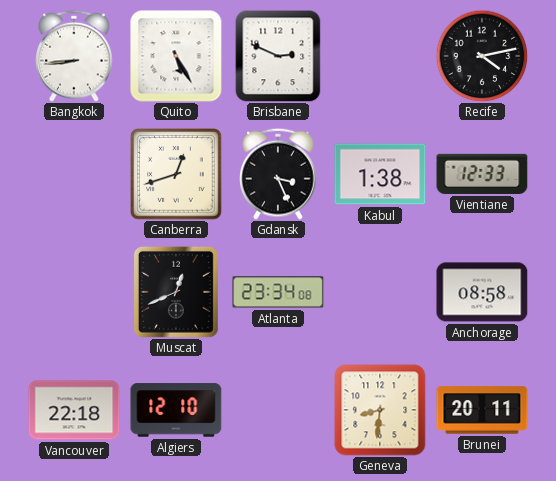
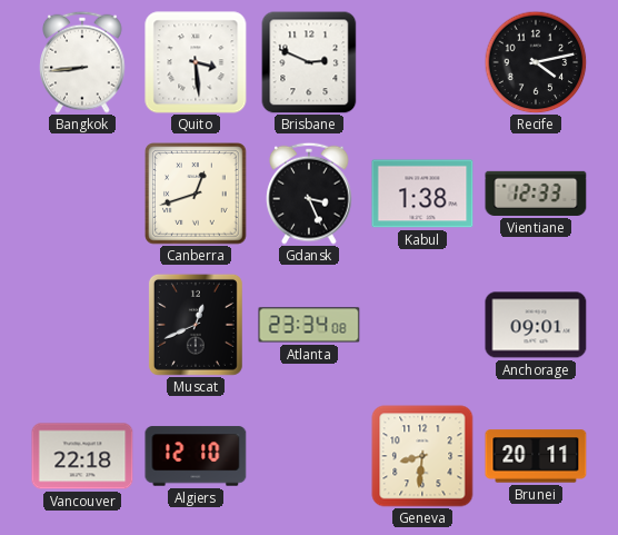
Quito: 5:25 -> 3:29 (196, 62)
Anchorage: 08:58 -> 09:01 (536, 325)
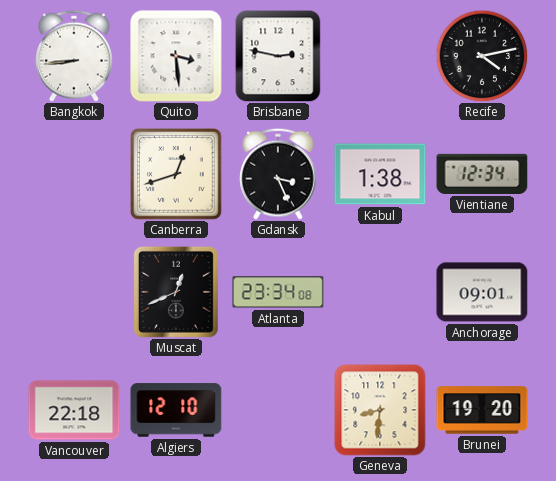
Brisbane: 2:49 -> 2:47 (278, 56)
Vientiane: 12:33 -> 12:34 (482, 174)
Brunei: 20:11 -> 19:20 (482, 410)
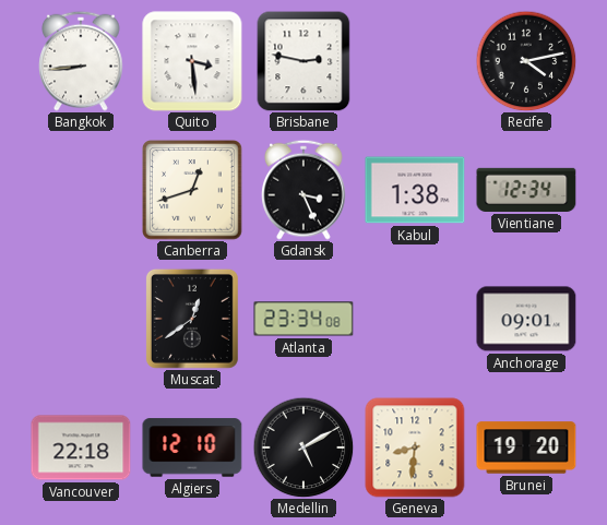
Muscat: 12:41 -> 12:39 (192, 319)
Medellin: none -> 5:10 (303, 448)
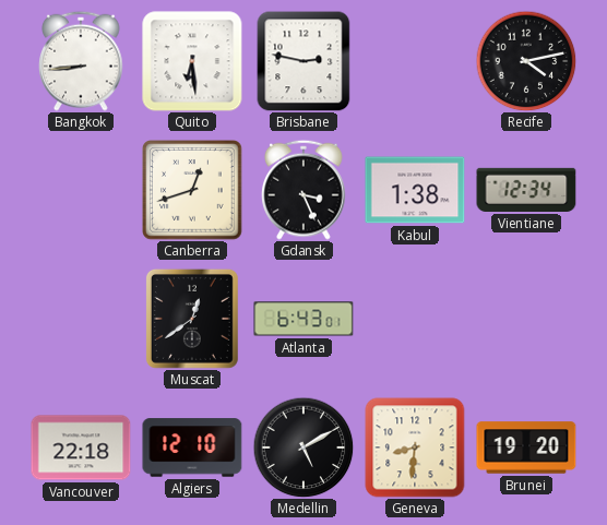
Quito: 3:29 -> 6:29 (192, 61)
Atlanta: 23:34 -> 6:43 (303, 319)
Anchorage: 09:01 -> none (526, 319)
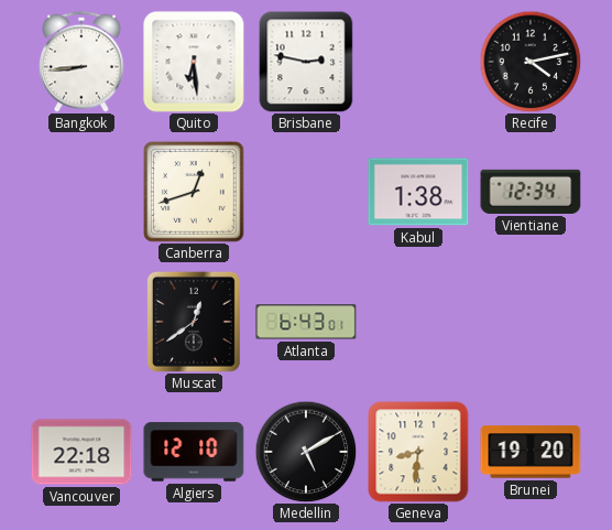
Gdansk: 3:26 -> none (303, 190)
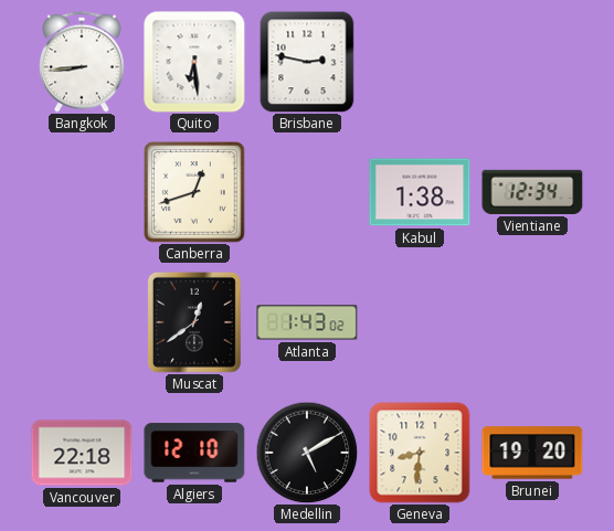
Recife: 4:13 -> none (531, 62)
Atlanta: 6:43 -> 1:43 (307, 322)
